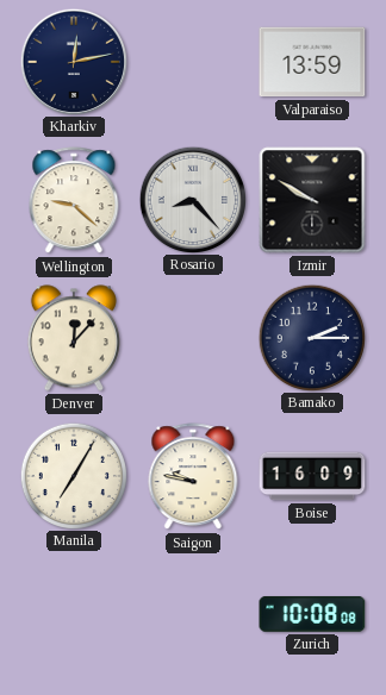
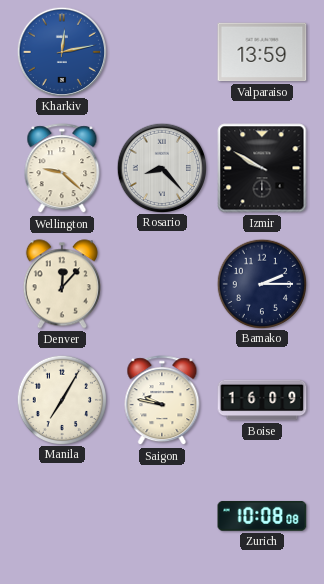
Kharkiv dial: navy -> blue (61, 51)
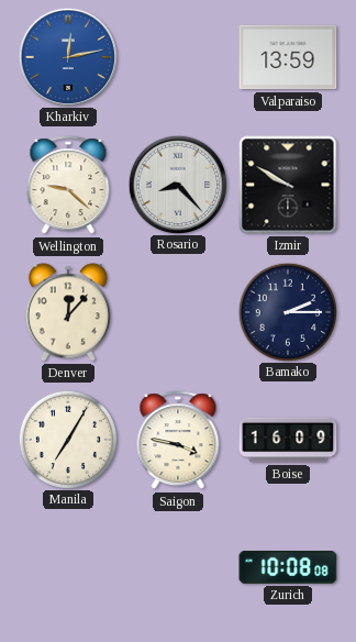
Saigon: 9:47 -> 3:47 (178, 441)
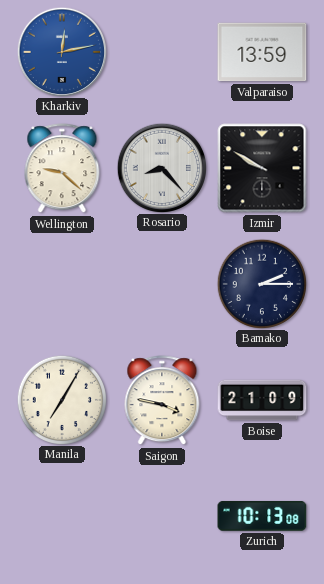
Denver: 12:07 -> none (68, 312)
Boise: 16:09 -> 21:09 (262, 400)
Zurich: 10:08 -> 10:13 (262, 516)
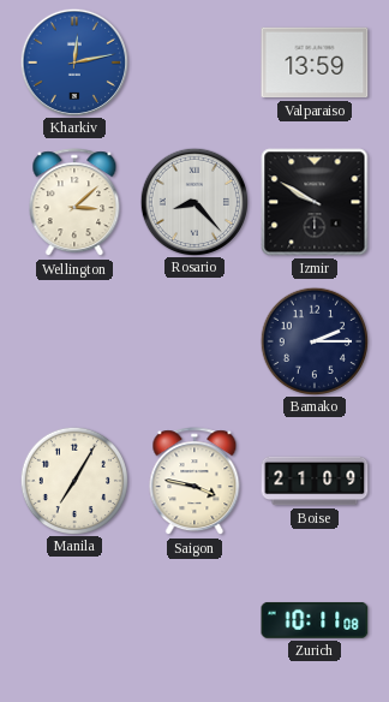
Wellington: 9:22 -> 3:08 (74, 203)
Zurich: 10:13 -> 10:11 (315, 620)
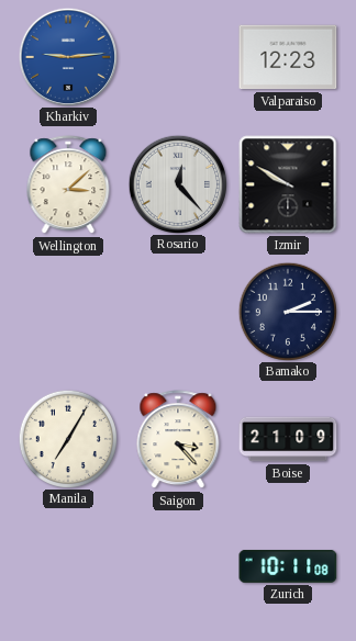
Kharkiv: 12:13 -> 9:14 (67, 56)
Valparaiso: 13:59 -> 12:23 (288, 57)
Rosario: 8:23 -> 12:23 (177, 183)
Saigon: 3:47 -> 3:23 (178, 440)
